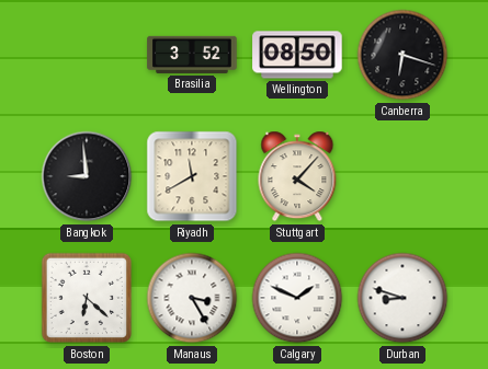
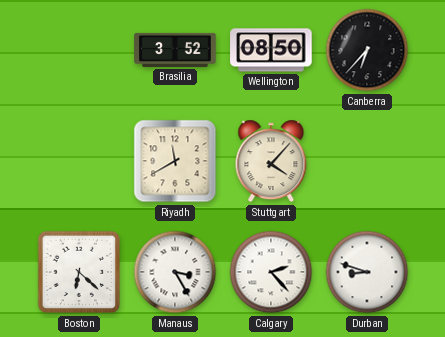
Canberra: 6:18 -> 6:37 (367, 50)
Bangkok: 8:59 -> none (87, 176)
Calgary: 1:49 -> 2:23 (271, 272)
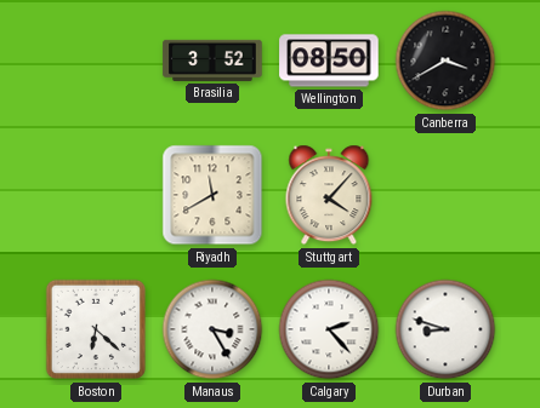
Canberra: 6:37 -> 3:40 (445, 61)
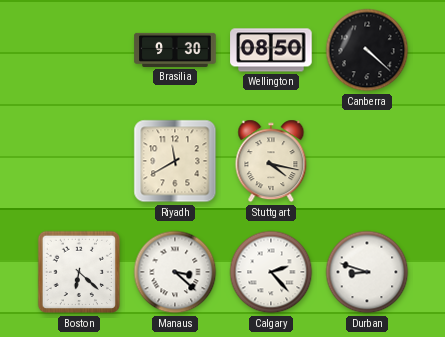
Brasilia: 3:52 -> 9:30 (175, 50)
Canberra: 3:40 -> 4:22 (367, 50)
Stuttgart: 4:07 -> 4:17 (271, 161)
Manaus: 3:25 -> 3:22 (175, 272)
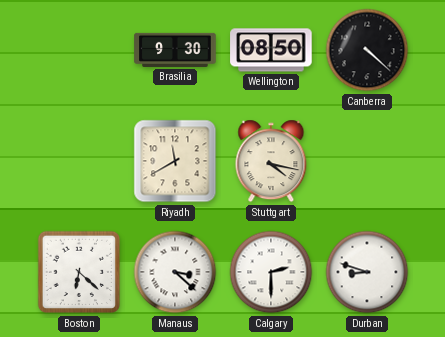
Calgary: 2:23 -> 2:30 (271, 272)
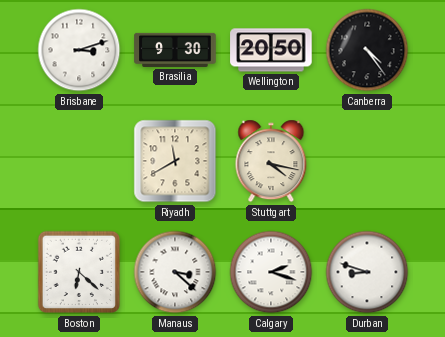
Brisbane: none -> 3:12 (79, 50)
Wellington: 08:50 -> 20:50 (271, 50)
Canberra: 4:22 -> 4:24 (367, 50)
Calgary: 2:30 -> 2:18 (271, 272)
